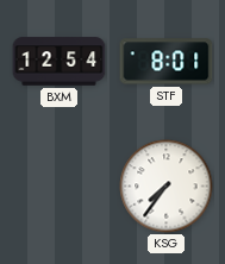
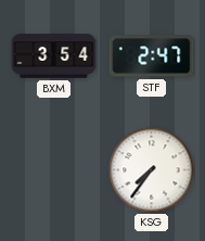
BXM: 12:54 -> 3:54 (54, 56)
STF: 8:01 -> 2:47 (152, 56)
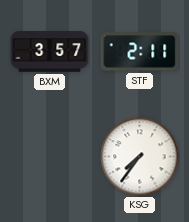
BXM: 3:54 -> 3:57 (50, 52)
STF: 2:47 -> 2:11 (140, 52)
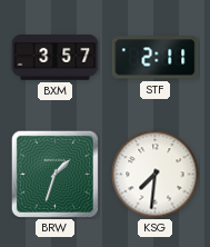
BRW: none -> 1:33 (54, 174)
KSG: 7:36 -> 7:31 (156, 175)
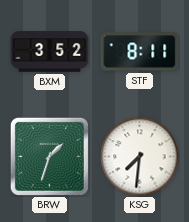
BXM: 3:57 -> 3:52 (50, 52)
STF: 2:11 -> 8:11 (140, 52)
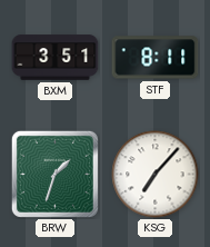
BXM: 3:52 -> 3:51 (56, 58)
KSG: 7:31 -> 7:07 (156, 175)
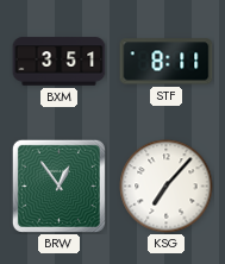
BRW: 1:33 -> 12:54 (58, 186)
